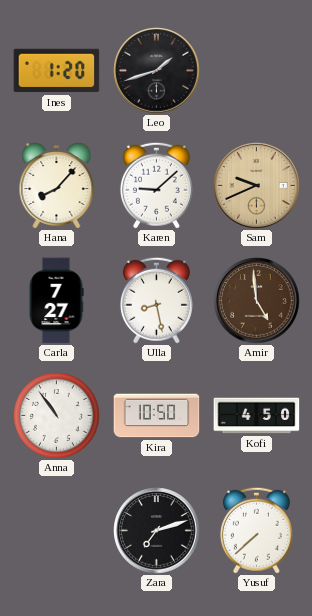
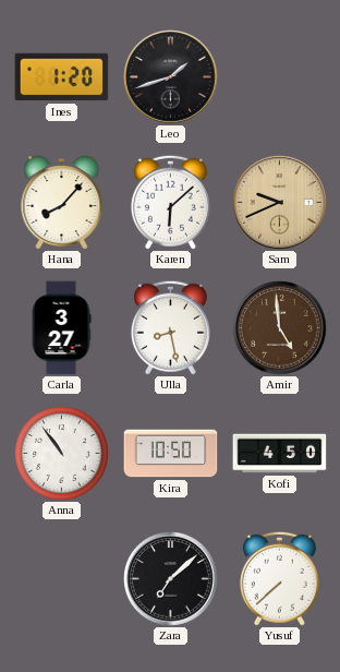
Karen: 9:08 -> 6:08 (170, 202)
Carla: 7:27 -> 3:27 (61, 328)
Zara: 7:12 -> 7:08 (171, 579)
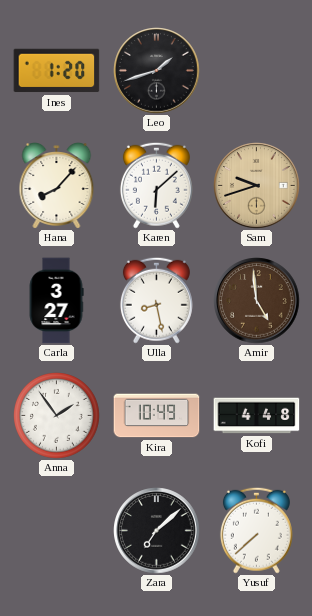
Sam: 9:41 -> 9:42 (257, 186)
Anna: 10:54 -> 1:54 (57, 416)
Kira: 10:50 -> 10:49 (157, 416)
Kofi: 4:50 -> 4:48 (257, 416)
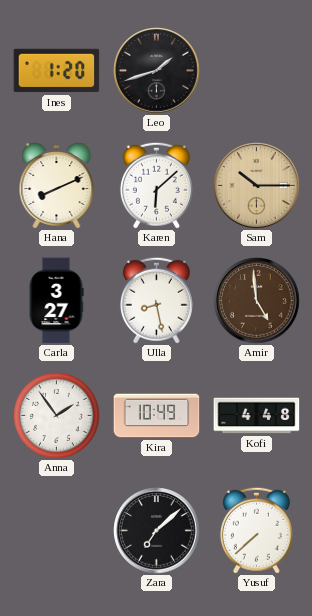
Hana: 8:07 -> 8:11 (57, 186)
Sam: 9:42 -> 10:15 (257, 186)
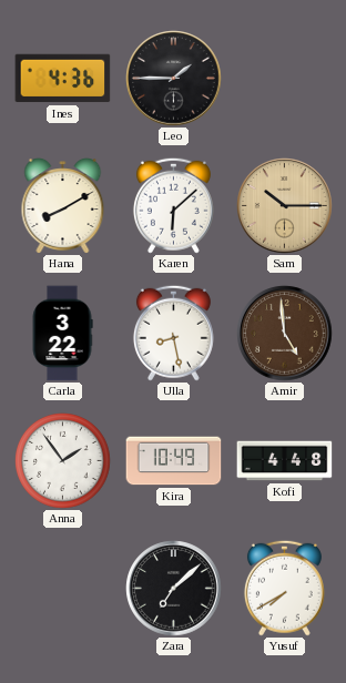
Ines: 1:20 -> 4:36 (63, 79)
Leo: 1:42 -> 1:45 (174, 79)
Hana: 8:11 -> 8:10 (63, 206)
Carla: 3:27 -> 3:22 (62, 334)
Yusuf: 7:38 -> 7:40 (284, 588)
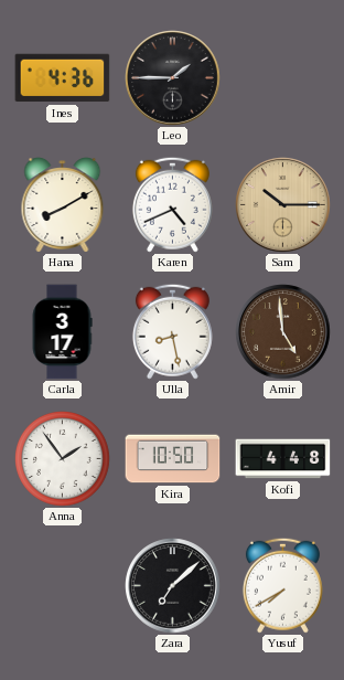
Karen: 6:08 -> 4:41 (172, 204)
Carla: 3:22 -> 3:17 (62, 332)
Kira: 10:49 -> 10:50 (173, 459)
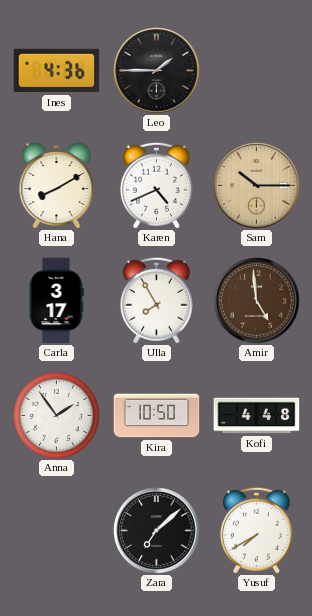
Ulla: 8:28 -> 7:55 (156, 300)
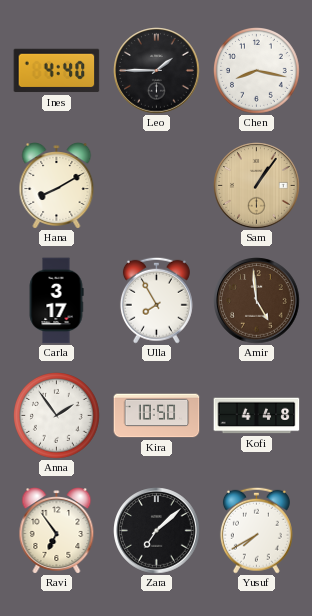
Ines: 4:36 -> 4:40 (57, 71)
Chen: none -> 8:17 (257, 71)
Karen: 4:41 -> none (156, 185)
Sam: 10:15 -> 1:06 (257, 186)
Ravi: none -> 6:54 (57, 531)
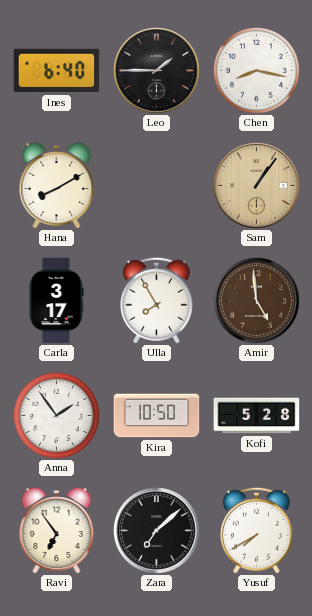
Ines: 4:40 -> 6:40 (57, 71)
Kofi: 4:48 -> 5:28 (257, 416)
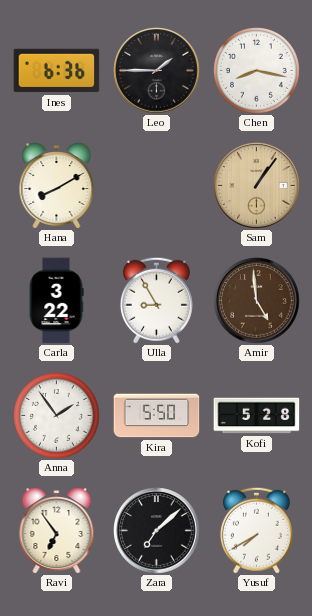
Ines: 6:40 -> 6:36 (57, 71)
Carla: 3:17 -> 3:22 (56, 301)
Ulla: 7:55 -> 8:55 (156, 300)
Kira: 10:50 -> 5:50 (157, 416)
